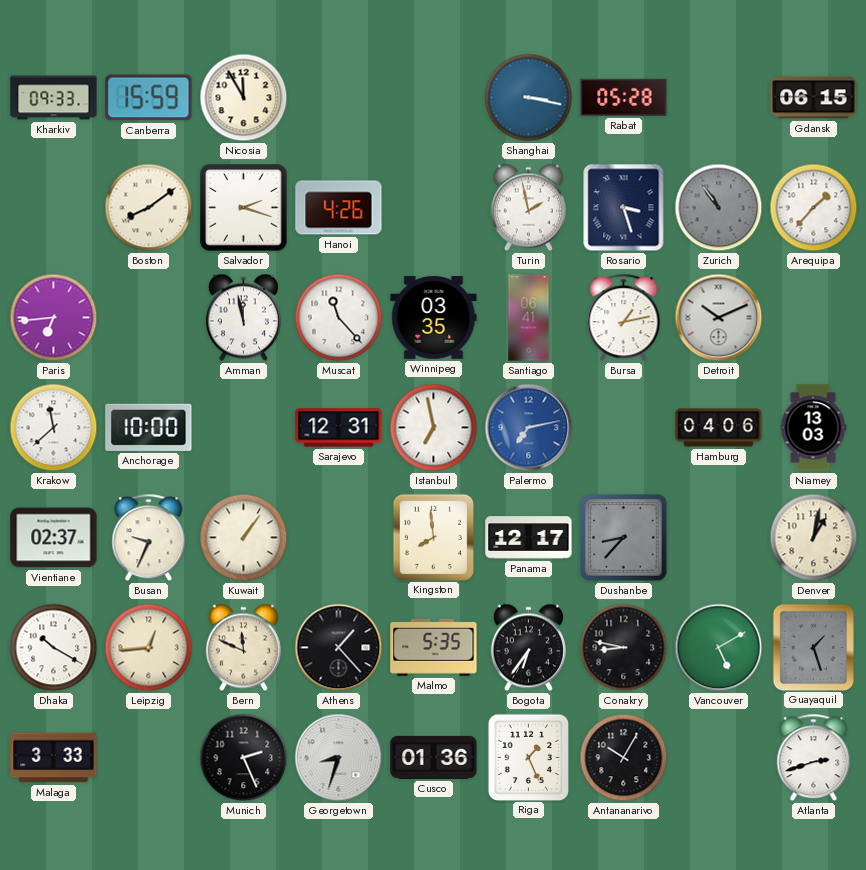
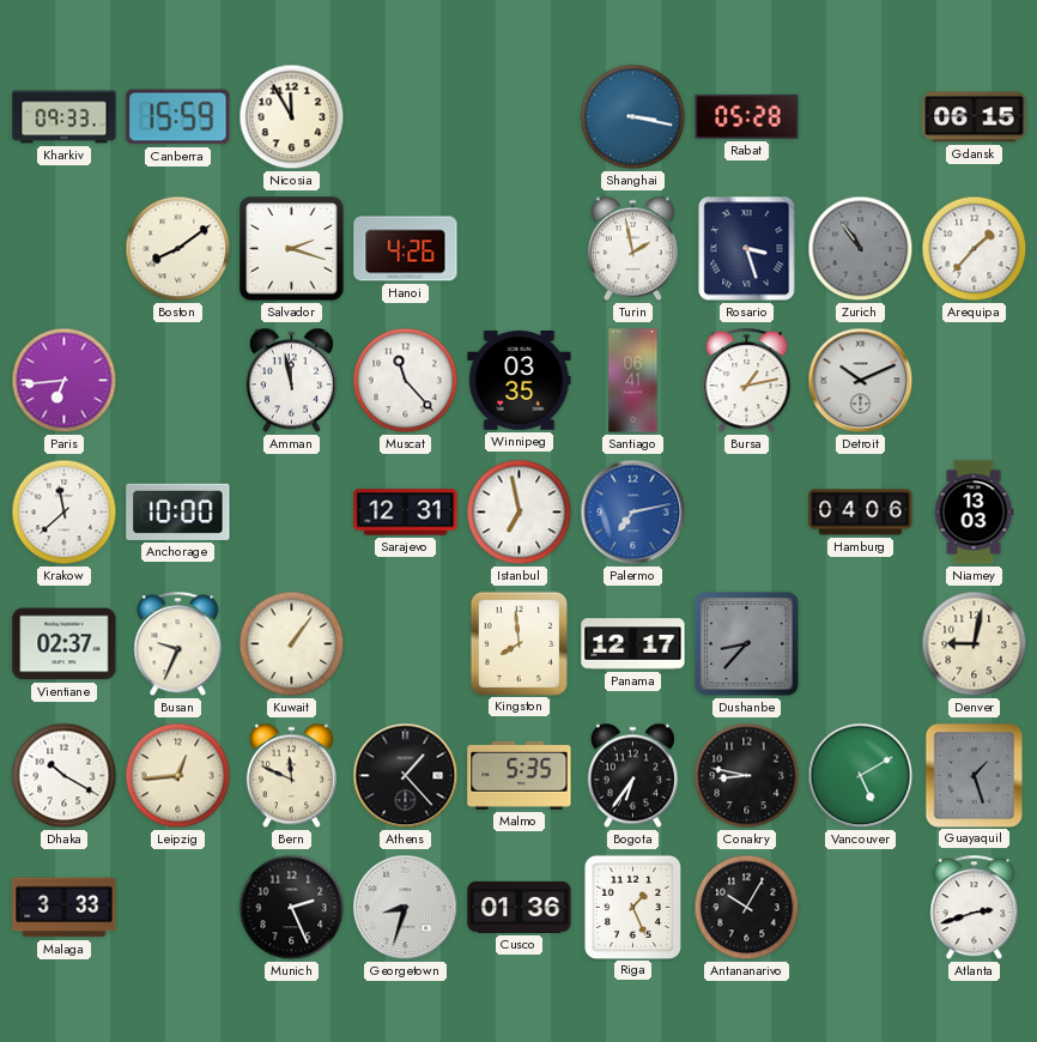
Denver: 1:02 -> 9:02 (975, 644)
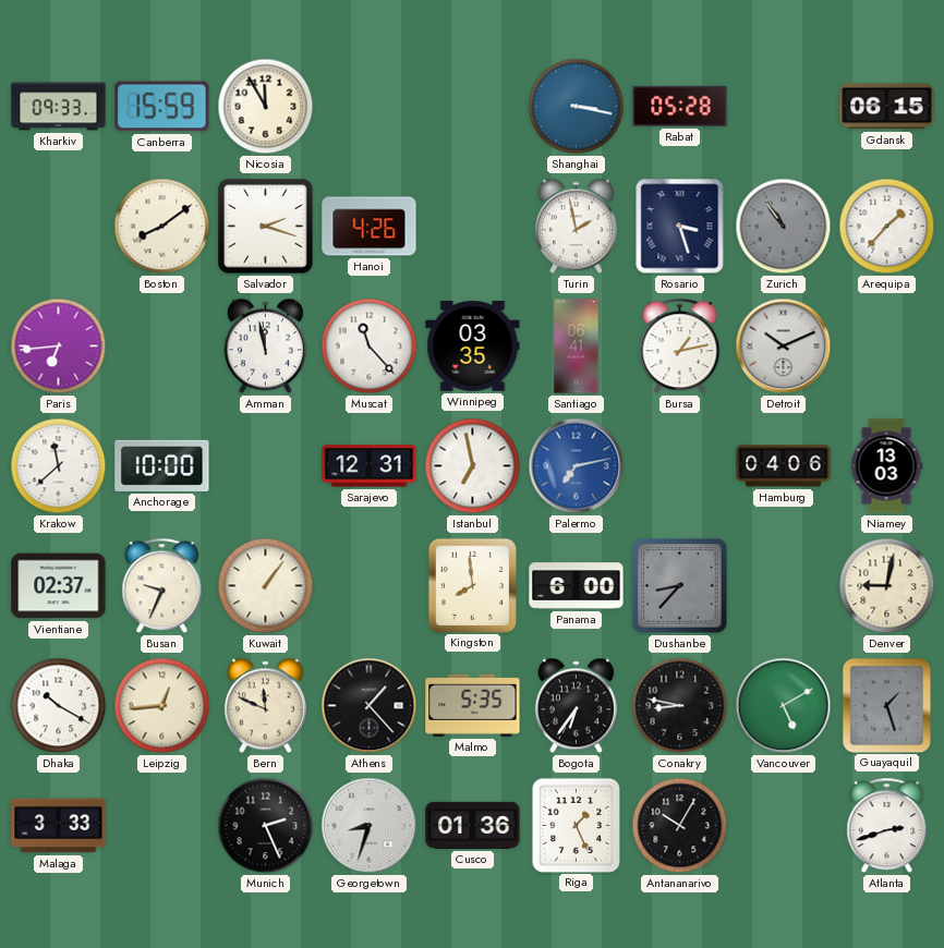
Panama: 12:17 -> 6:00 (577, 586)
